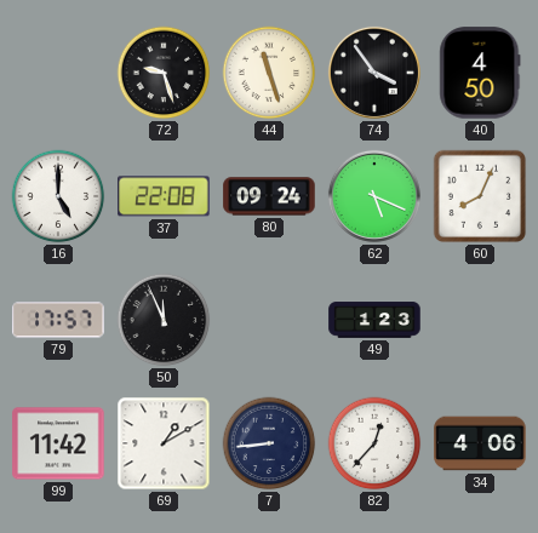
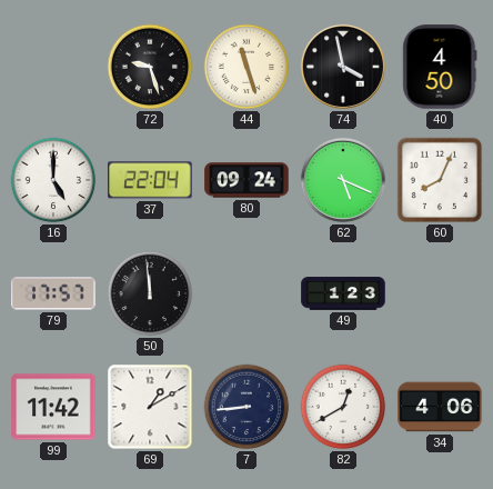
74: 3:54 -> 3:58 (343, 67)
37: 22:08 -> 22:04 (150, 180)
50: 11:56 -> 11:59 (150, 293)
82: 12:37 -> 12:40 (343, 407)
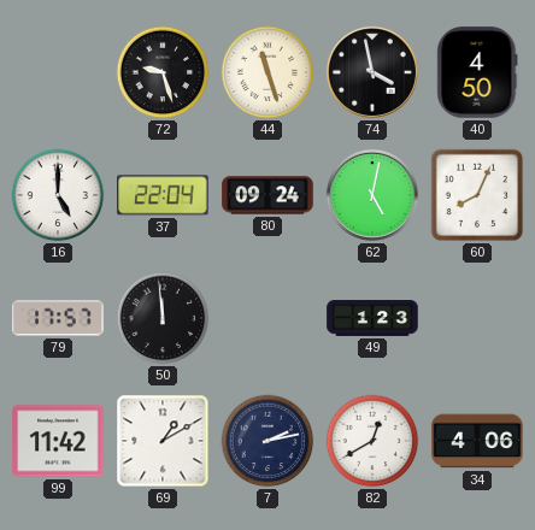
62: 5:19 -> 5:02 (372, 195)
7: 8:44 -> 2:13 (267, 441)
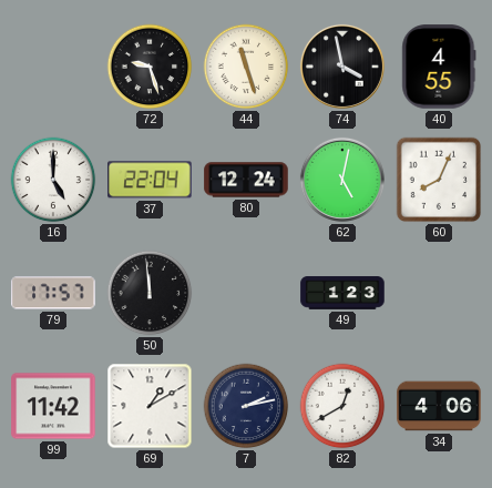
40: 4:50 -> 4:55 (439, 67)
80: 09:24 -> 12:24 (246, 180)
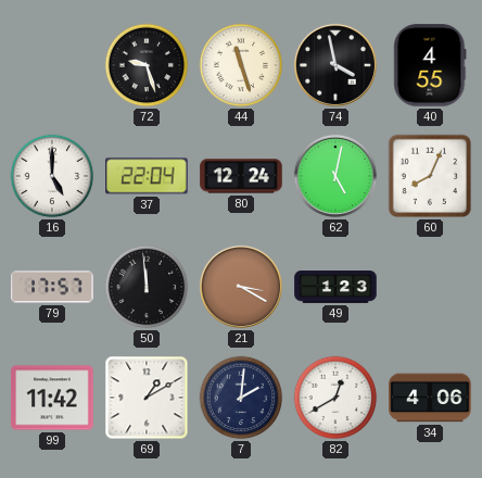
21: none -> 3:20 (241, 287)
7: 2:13 -> 2:01 (241, 398)
